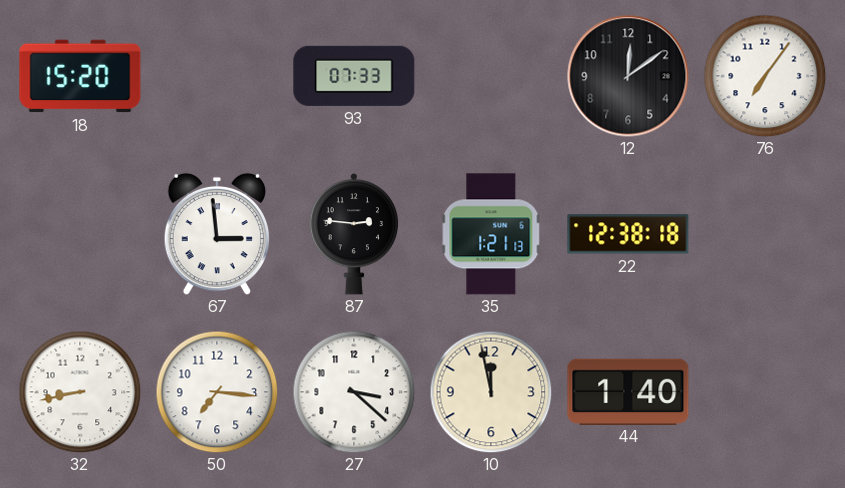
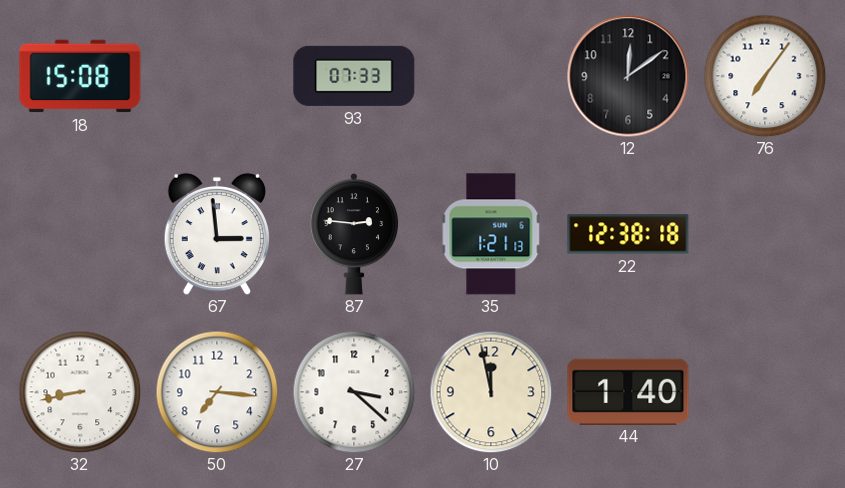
18: 15:20 -> 15:08 (80, 76)
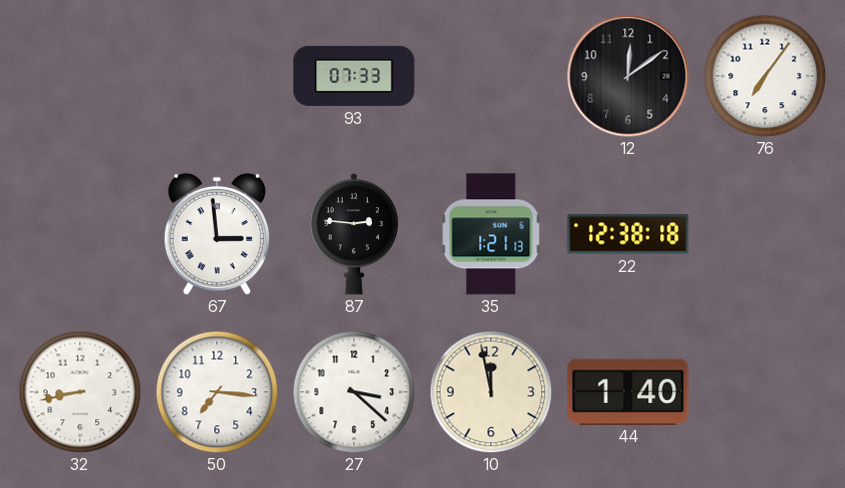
18: 15:08 -> none (80, 76)
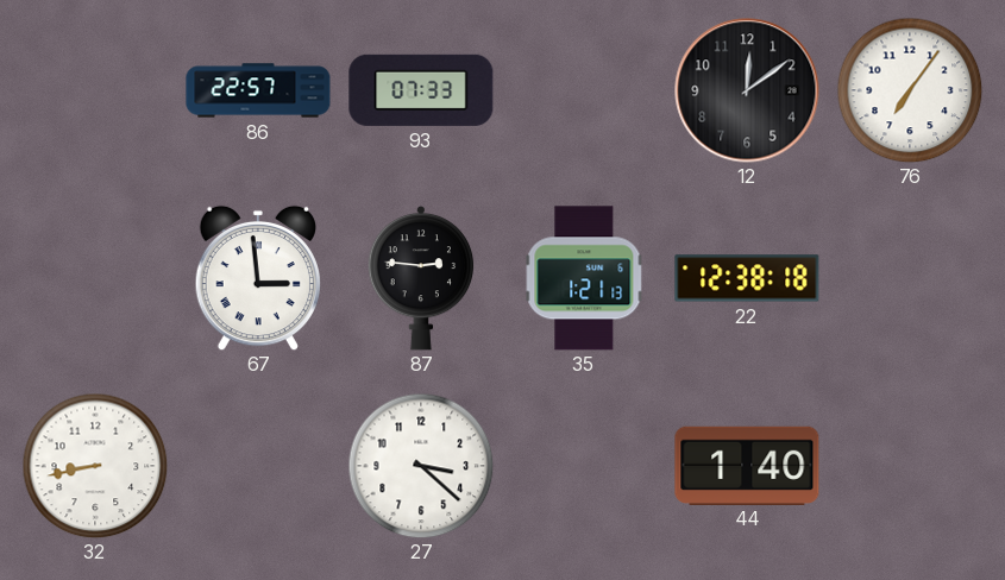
86: none -> 22:57 (258, 90)
50: 7:16 -> none (217, 392)
10: 11:58 -> none (491, 392)
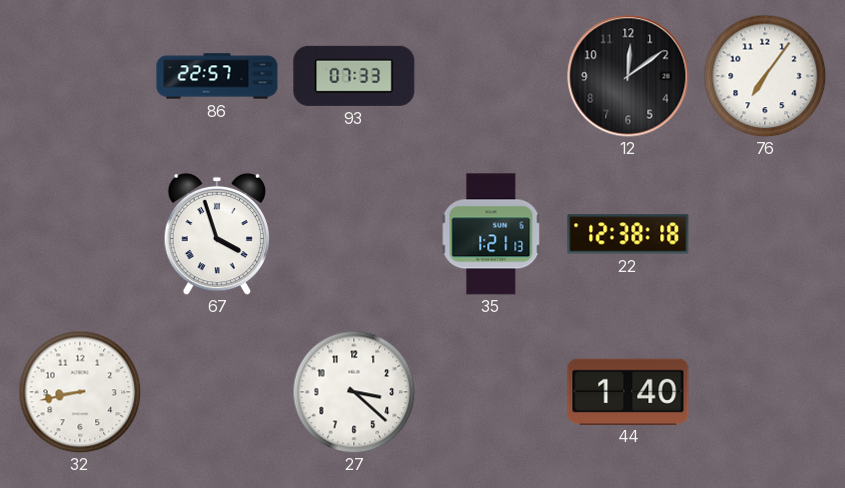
67: 2:59 -> 3:57 (216, 234)
87: 2:46 -> none (421, 278)
